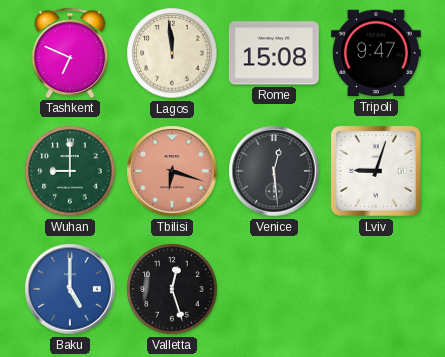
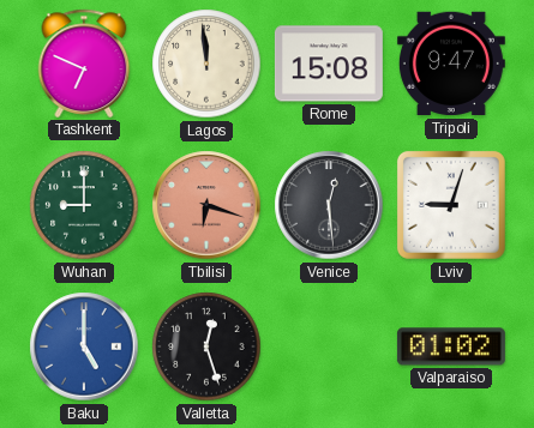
Valparaiso: none -> 01:02 (451, 346)
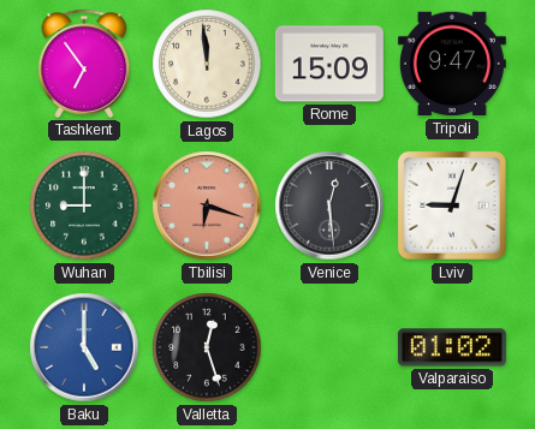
Tashkent: 6:49 -> 6:54 (84, 64)
Rome: 15:08 -> 15:09 (329, 64)
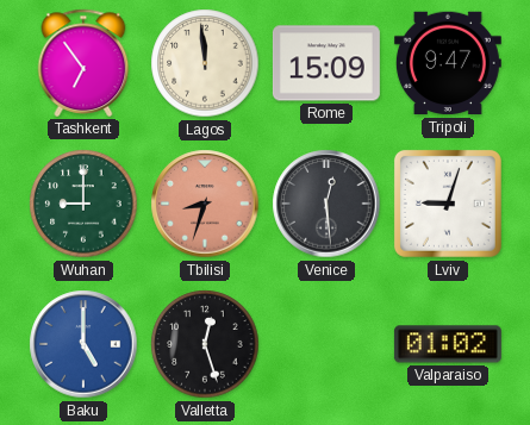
Tbilisi: 6:18 -> 8:33 (205, 204)
